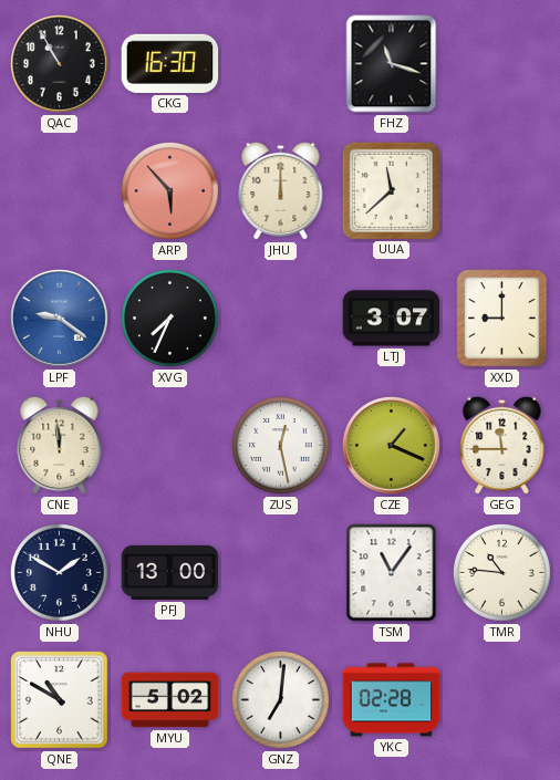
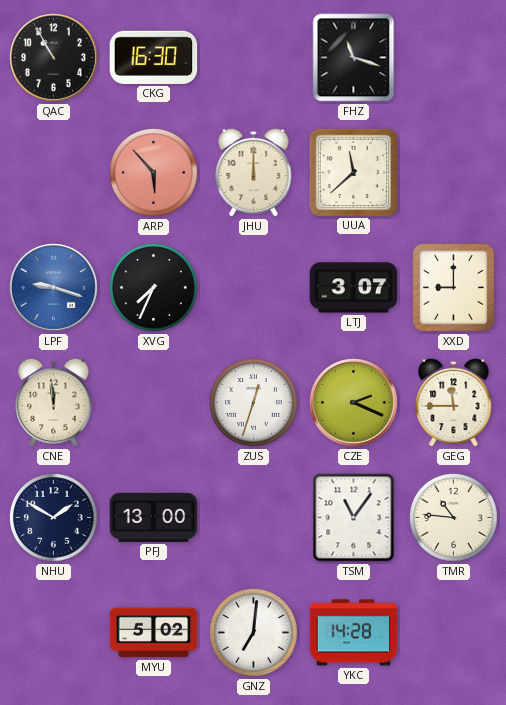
LPF: 9:21 -> 9:18 (54, 288)
ZUS: 12:28 -> 12:33 (254, 403)
CZE: 1:19 -> 2:19 (354, 403)
QNE: 10:50 -> none (60, 700)
YKC: 02:28 -> 14:28 (354, 633)
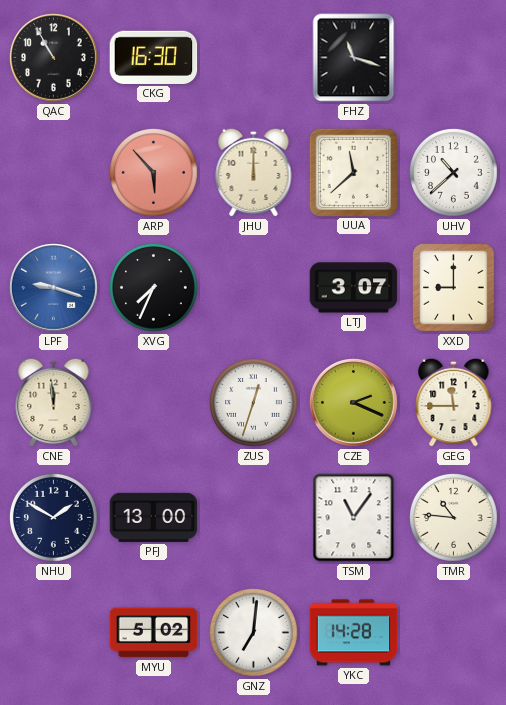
UHV: none -> 10:38 (454, 173)
